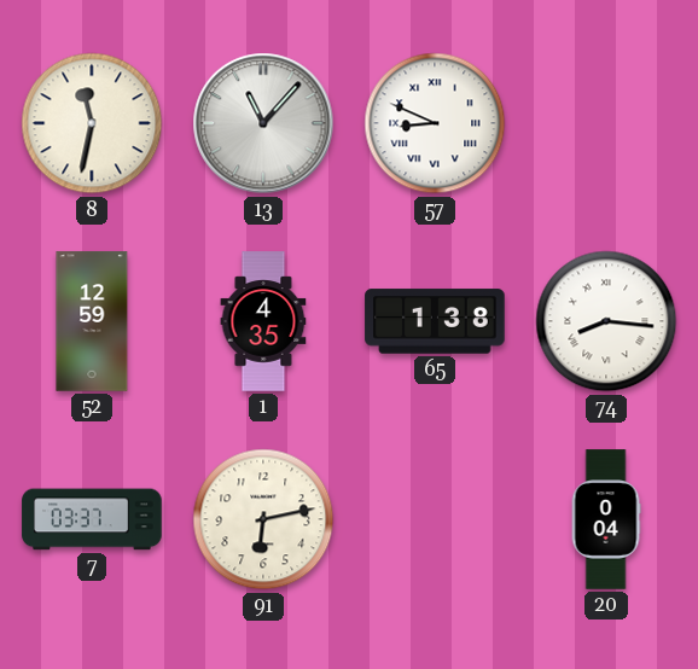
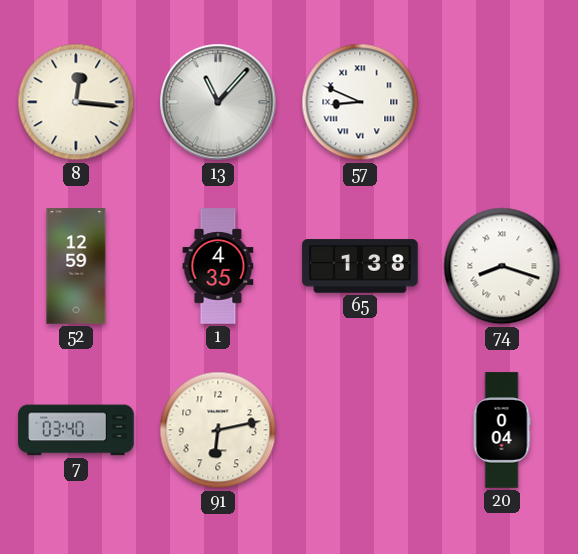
8: 11:32 -> 12:16 (76, 102)
74: 8:16 -> 8:18 (502, 266)
7: 03:37 -> 03:40 (76, 430)
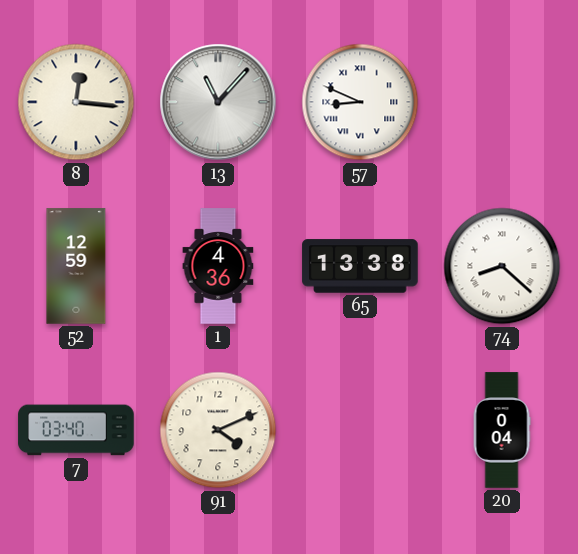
1: 4:35 -> 4:36 (218, 266)
65: 1:38 -> 13:38 (360, 266)
74: 8:18 -> 8:22 (502, 266)
91: 6:13 -> 4:11 (218, 430)
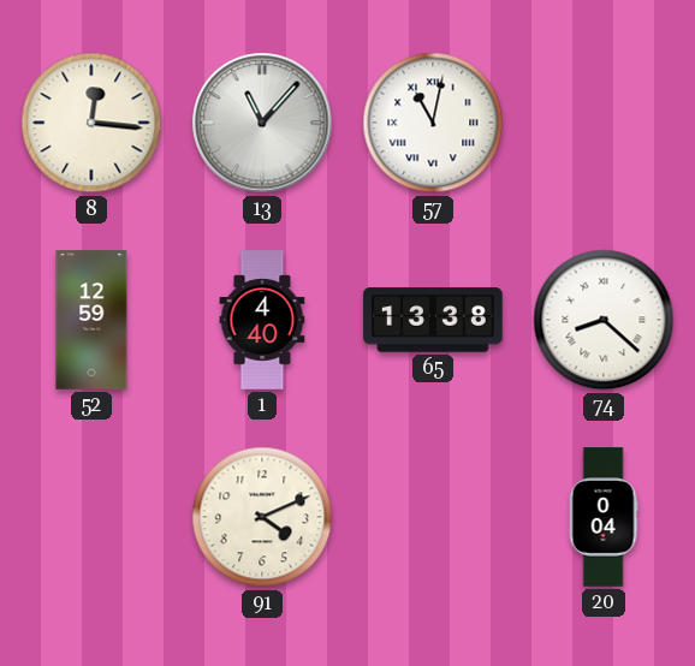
57: 8:49 -> 11:02 (433, 123)
1: 4:36 -> 4:40 (262, 320)
7: 03:40 -> none (76, 430)
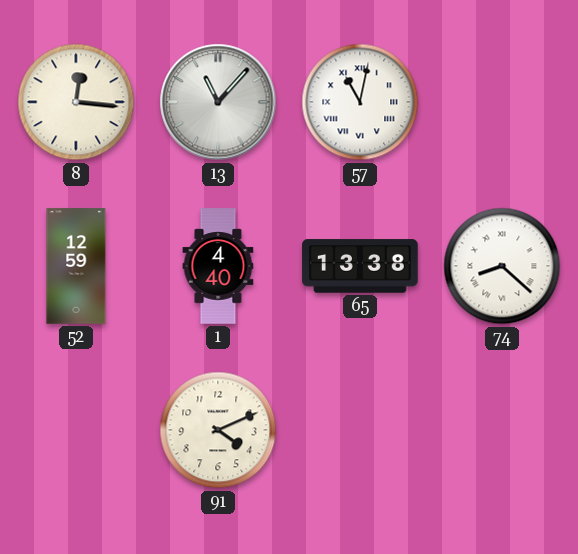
20: 0:04 -> none (604, 517)
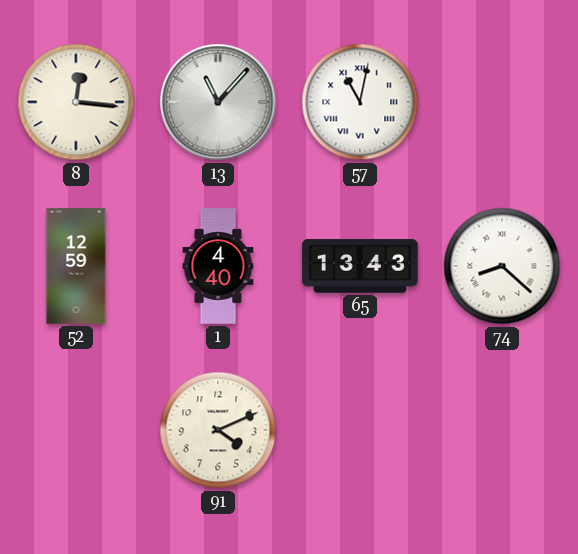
65: 13:38 -> 13:43 (360, 266)
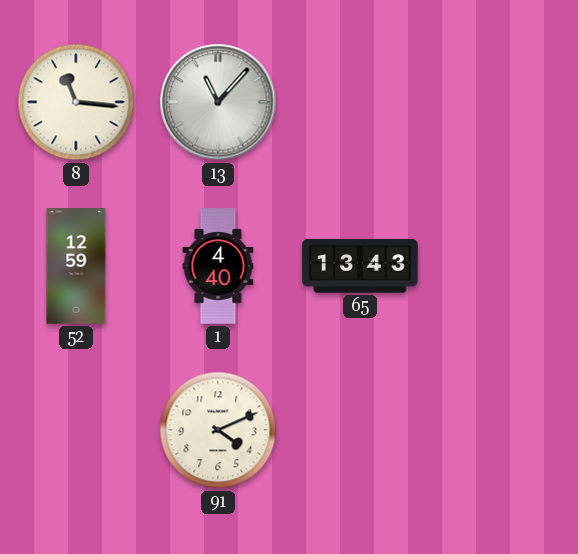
8: 12:16 -> 11:16 (76, 102)
57: 11:02 -> none (360, 102)
74: 8:22 -> none (502, 266)
